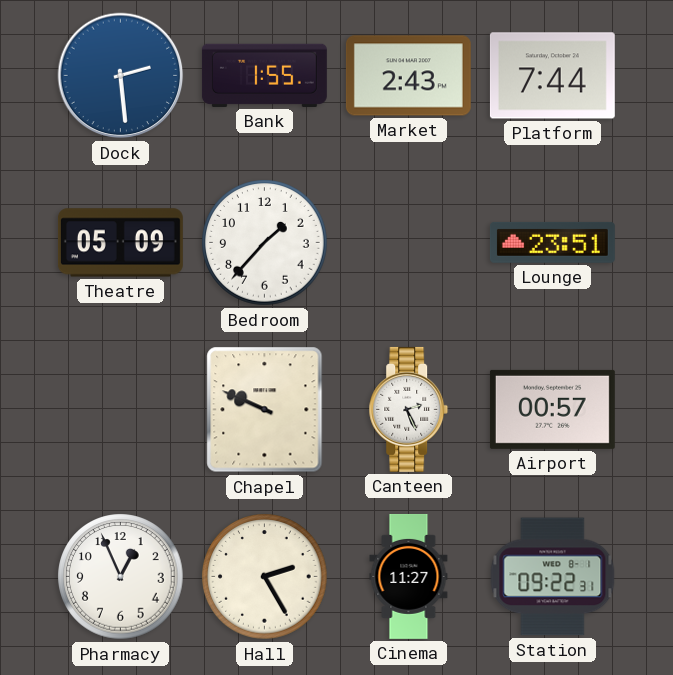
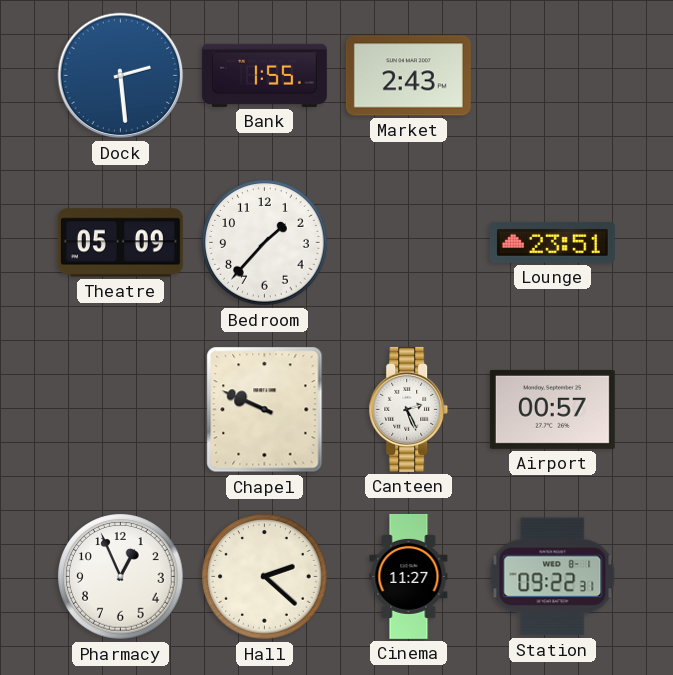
Platform: 7:44 -> none (552, 76)
Hall: 2:25 -> 2:22 (265, 577)
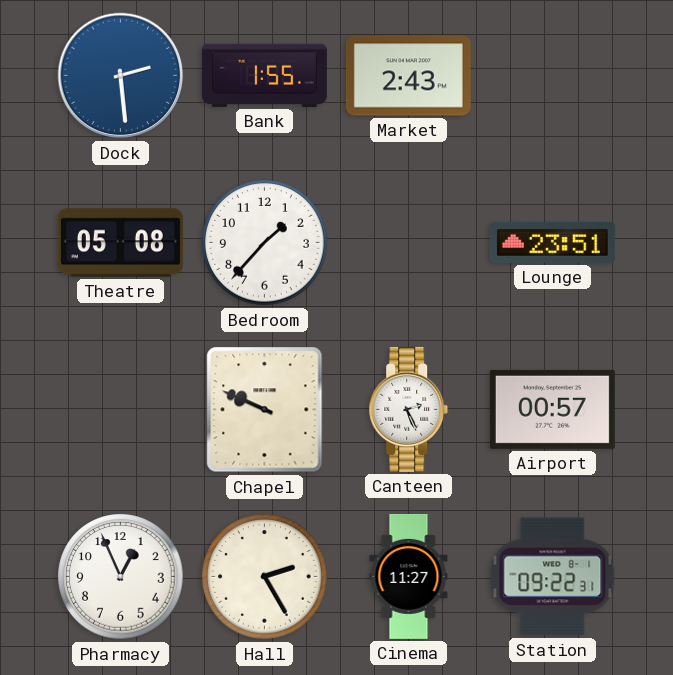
Theatre: 05:09 -> 05:08 (120, 243)
Hall: 2:22 -> 2:25 (265, 577)
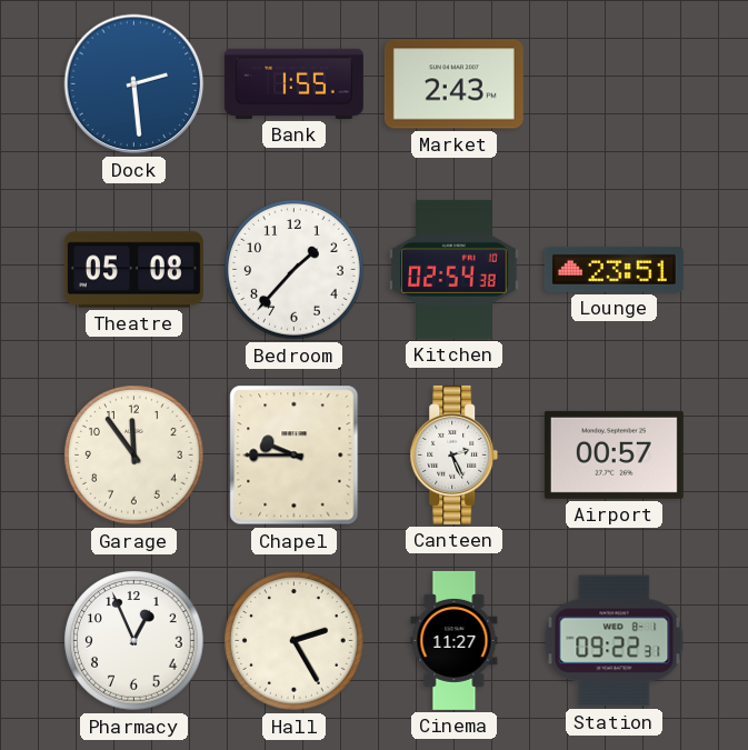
Kitchen: none -> 02:54 (455, 269)
Garage: none -> 11:54 (134, 456)
Chapel: 9:49 -> 9:45 (295, 456)
